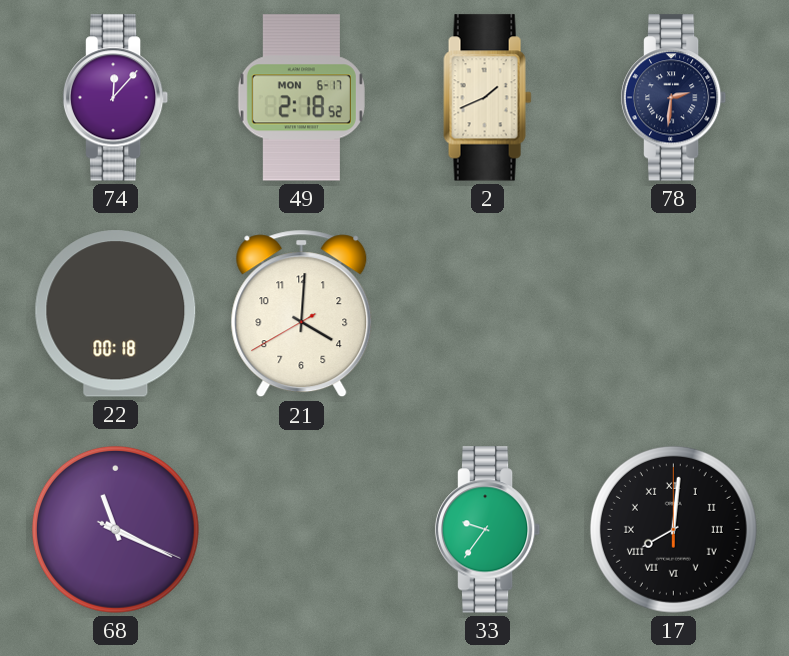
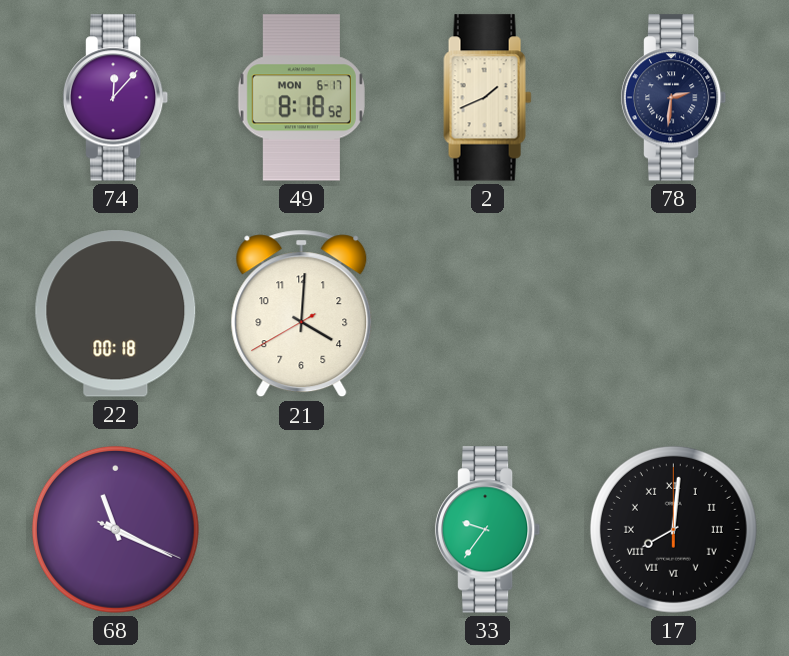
49: 2:18 -> 8:18 (301, 98)
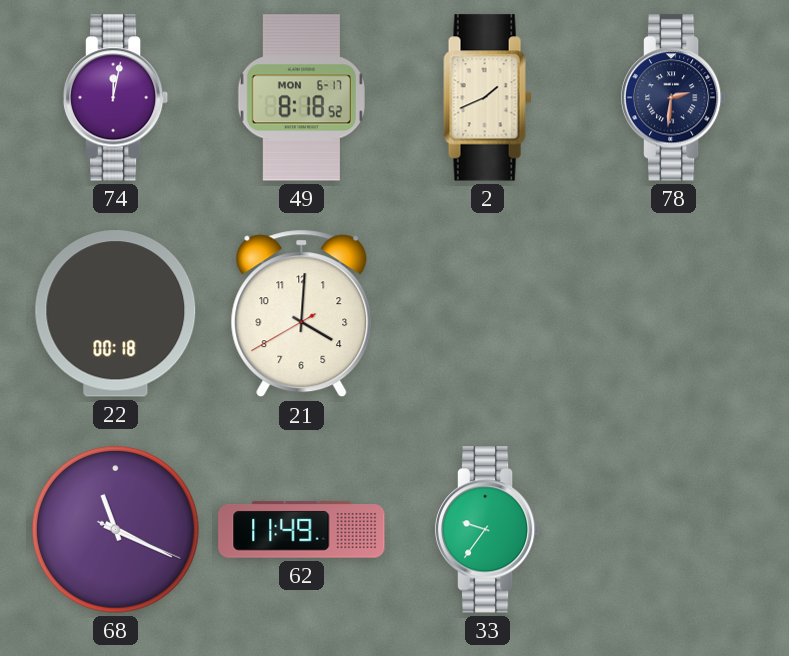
74: 12:07 -> 12:02 (116, 98)
62: none -> 11:49 (302, 530)
17: 8:01 -> none (673, 529)
